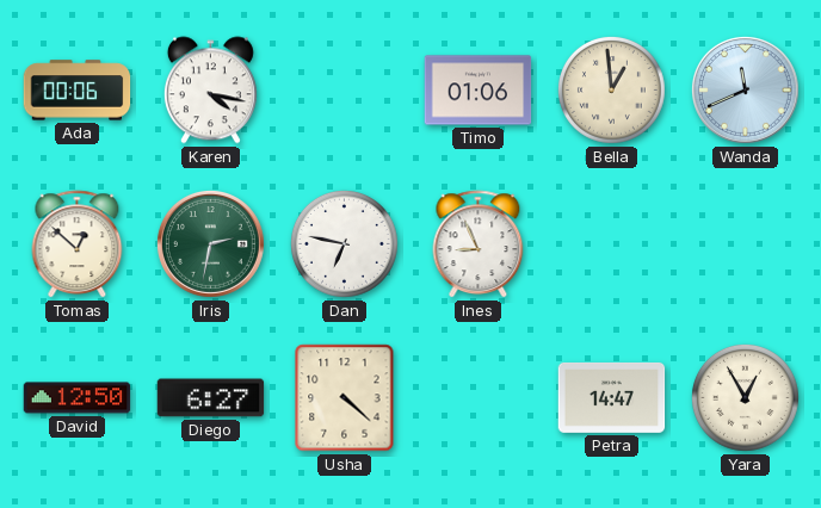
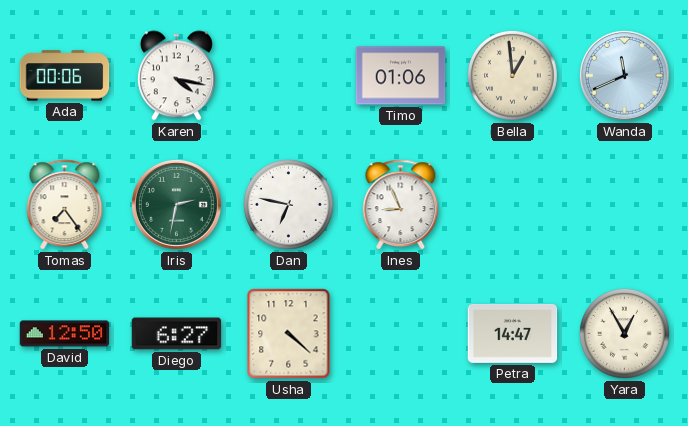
Tomas: 12:52 -> 7:24 (65, 205)
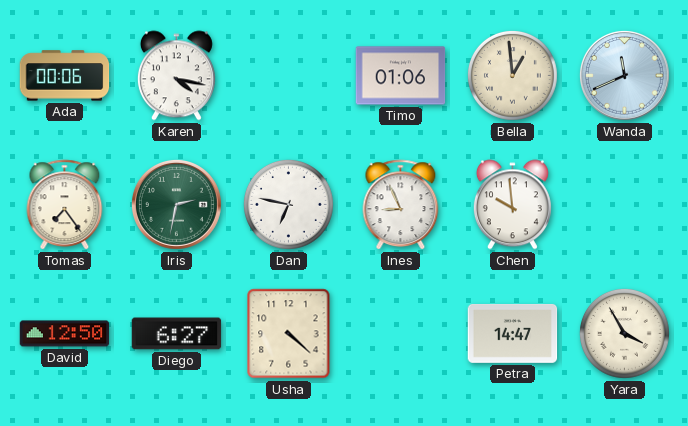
Chen: none -> 9:59 (512, 205)
Yara: 12:55 -> 3:55 (624, 333)
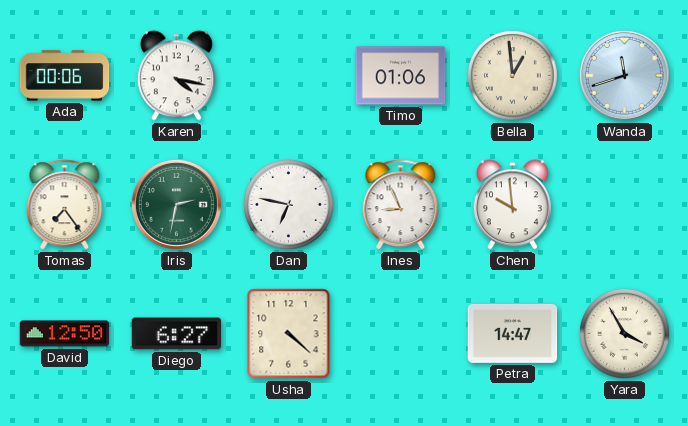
Wanda: 11:41 -> 11:42 (624, 75)
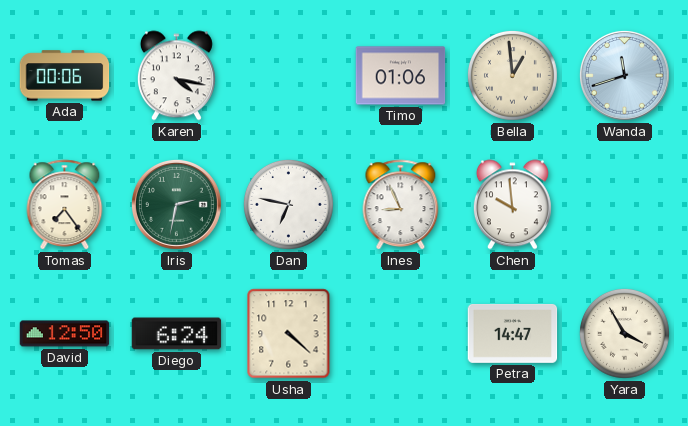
Diego: 6:27 -> 6:24 (177, 334)
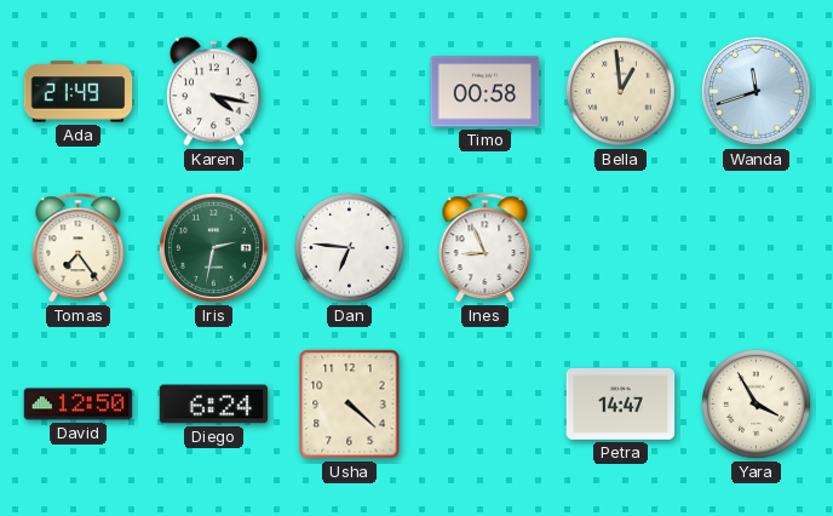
Ada: 00:06 -> 21:49 (79, 92)
Timo: 01:06 -> 00:58 (486, 92)
Dan: 6:47 -> 6:46 (349, 247)
Chen: 9:59 -> none (512, 205)
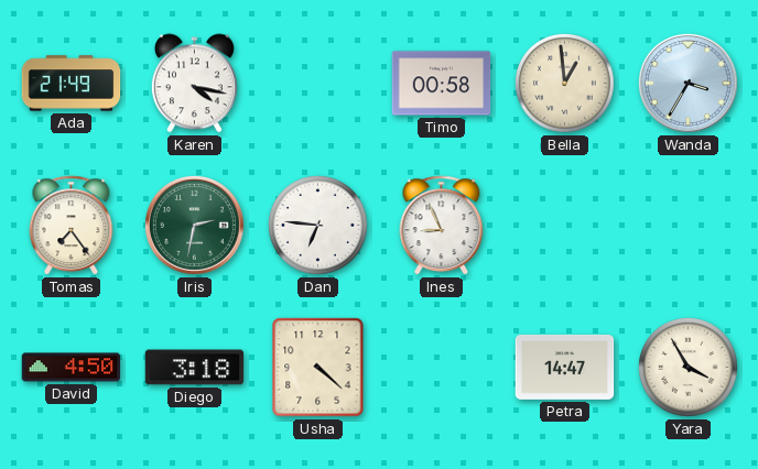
Wanda: 11:42 -> 3:35 (687, 83)
David: 12:50 -> 4:50 (72, 368)
Diego: 6:24 -> 3:18 (195, 368)
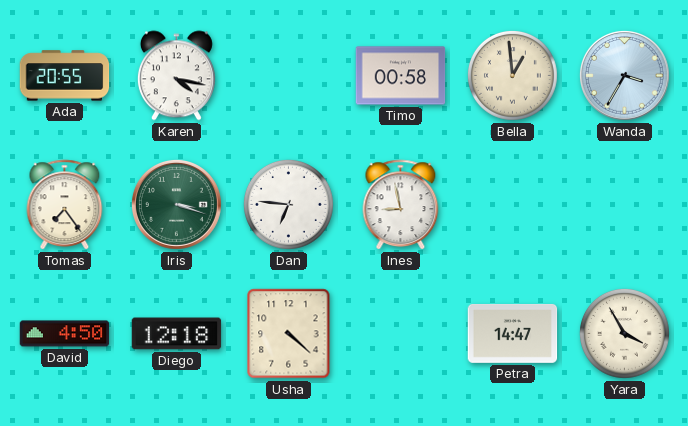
Ada: 21:49 -> 20:55 (65, 76)
Iris: 2:32 -> 3:18 (176, 204)
Ines: 8:56 -> 8:58 (401, 205)
Diego: 3:18 -> 12:18 (177, 334)
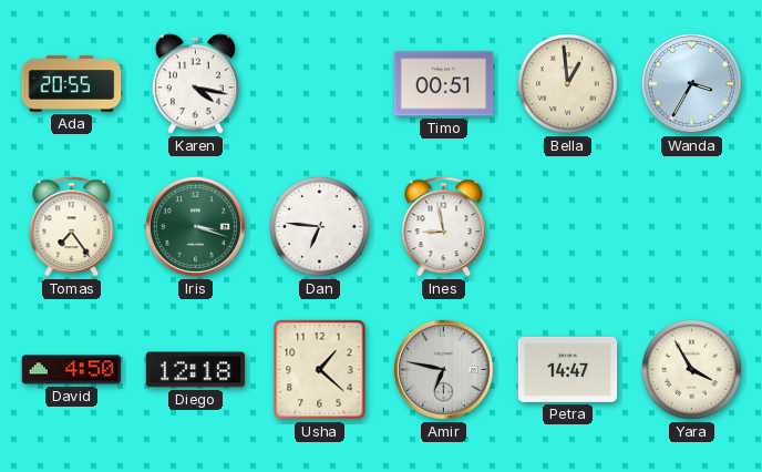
Timo: 00:58 -> 00:51 (444, 84)
Usha: 4:22 -> 1:22 (320, 370)
Amir: none -> 6:47 (443, 369)
